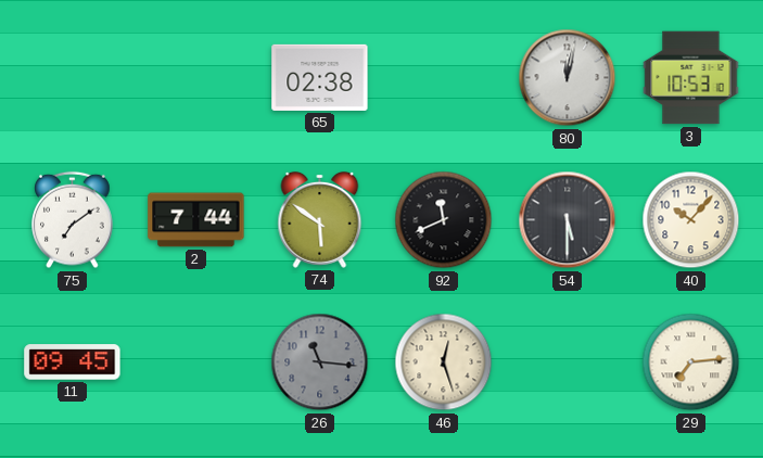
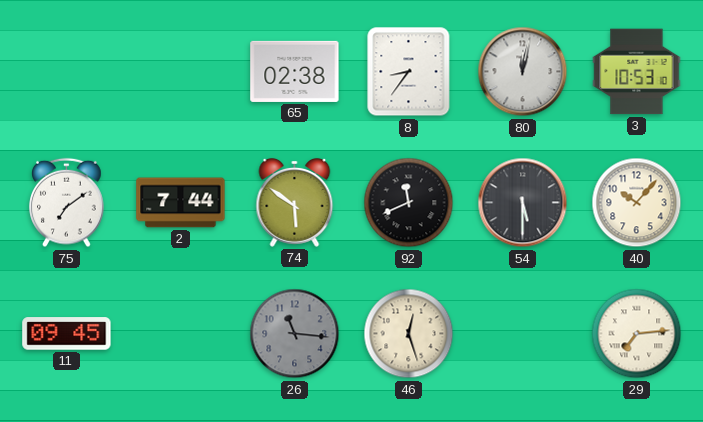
8: none -> 8:36 (409, 72)
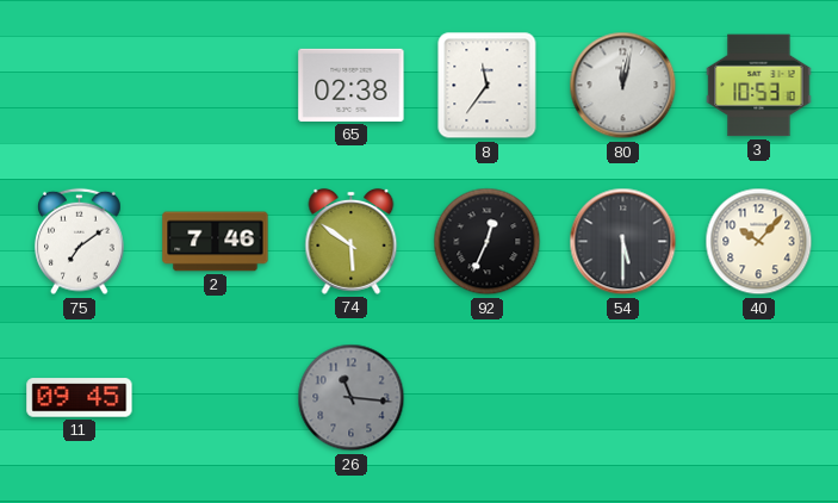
8: 8:36 -> 11:36 (488, 86)
2: 7:44 -> 7:46 (216, 242)
92: 11:41 -> 12:34 (488, 242)
46: 12:27 -> none (409, 334)
29: 7:14 -> none (637, 334)
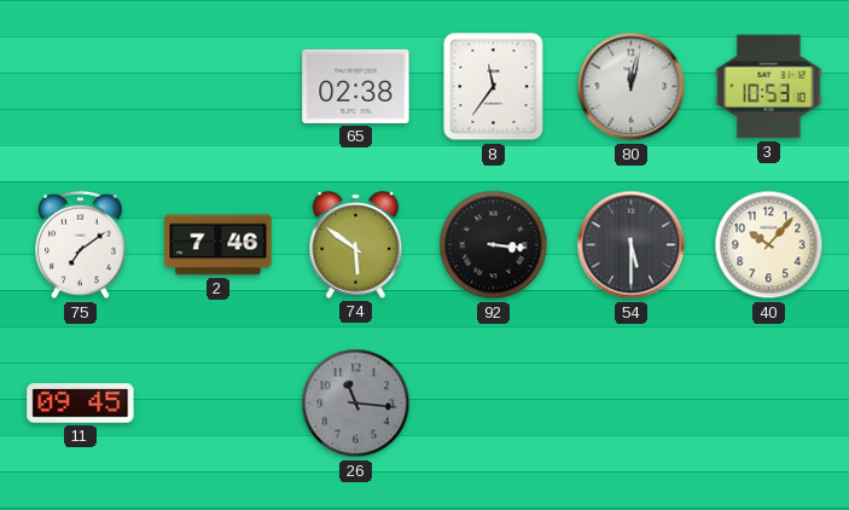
92: 12:34 -> 3:16 (494, 245)
